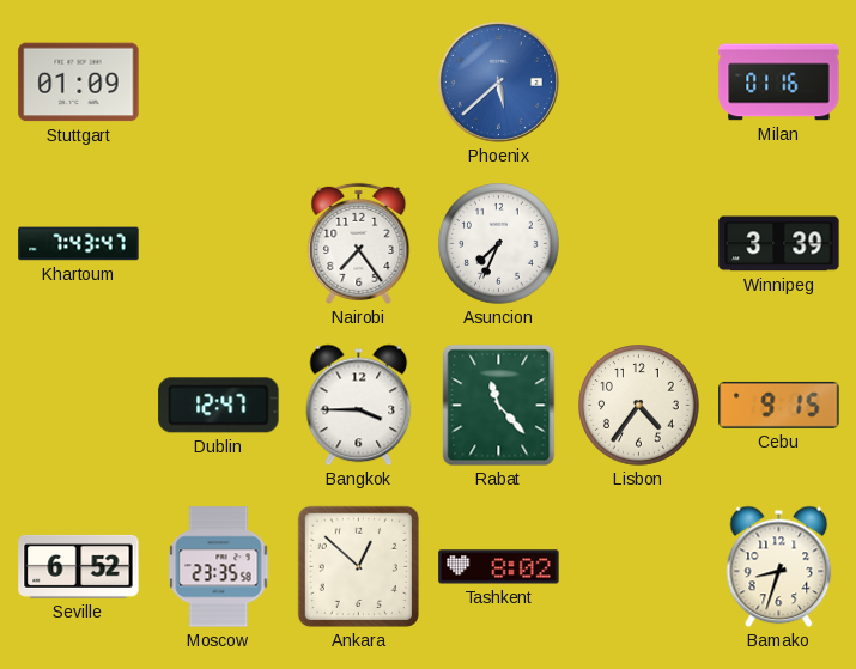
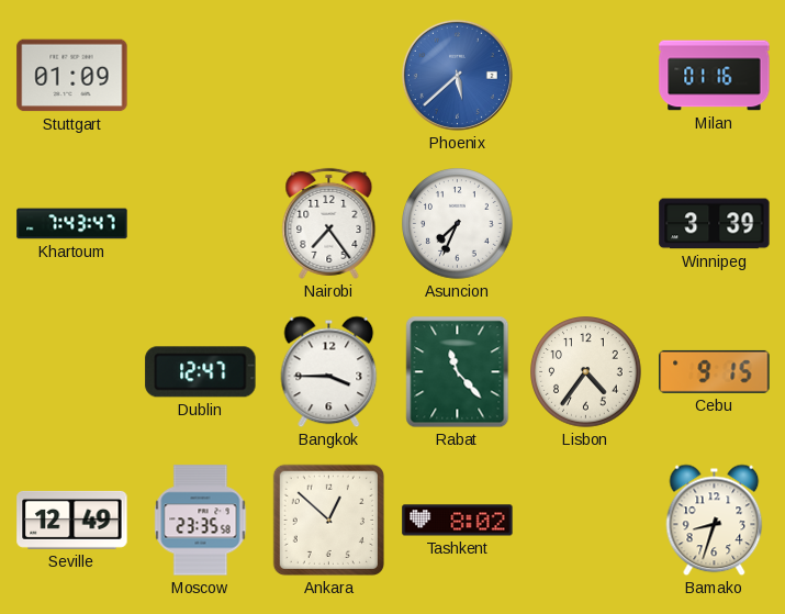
Seville: 6:52 -> 12:49 (72, 520)
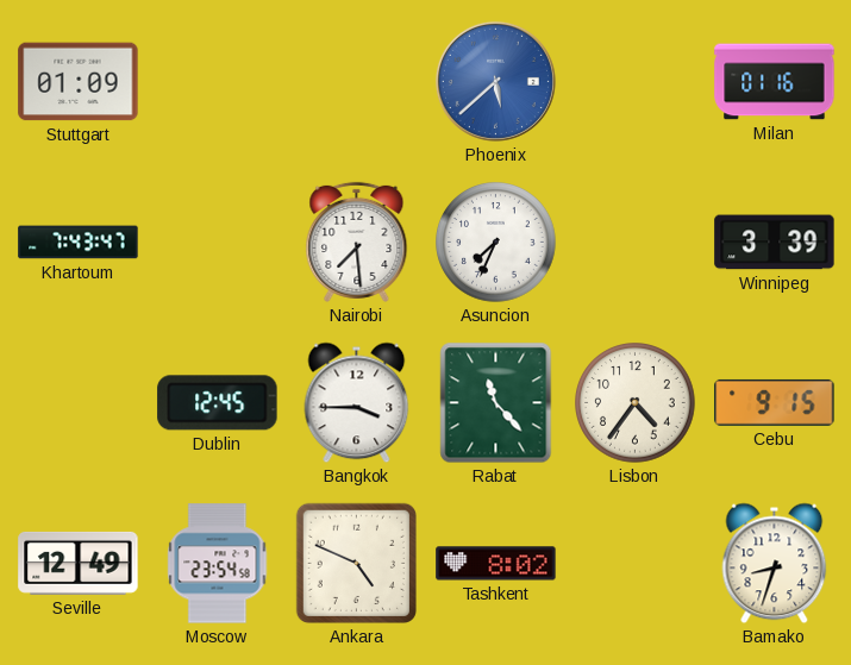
Nairobi: 7:24 -> 7:29 (357, 241)
Dublin: 12:47 -> 12:45 (218, 403)
Moscow: 23:35 -> 23:54 (218, 564)
Ankara: 12:52 -> 4:49 (356, 563)
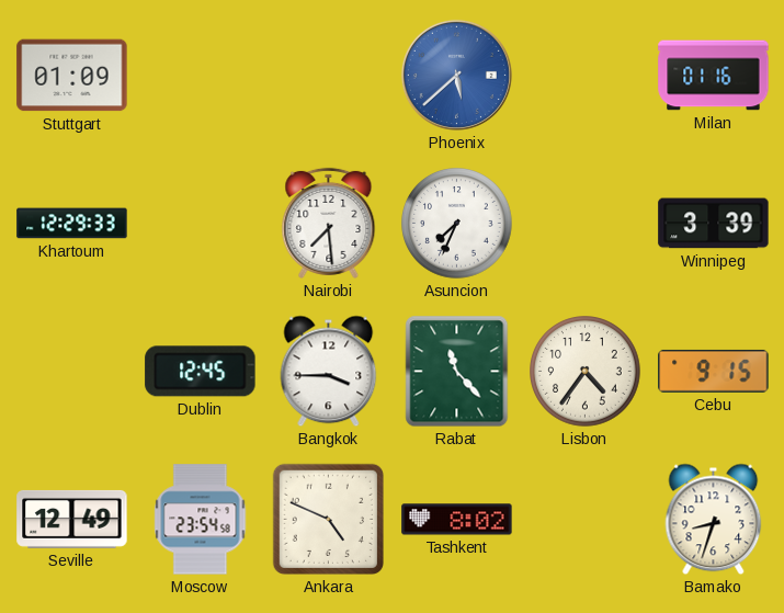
Khartoum: 7:43 -> 12:29 (72, 224)
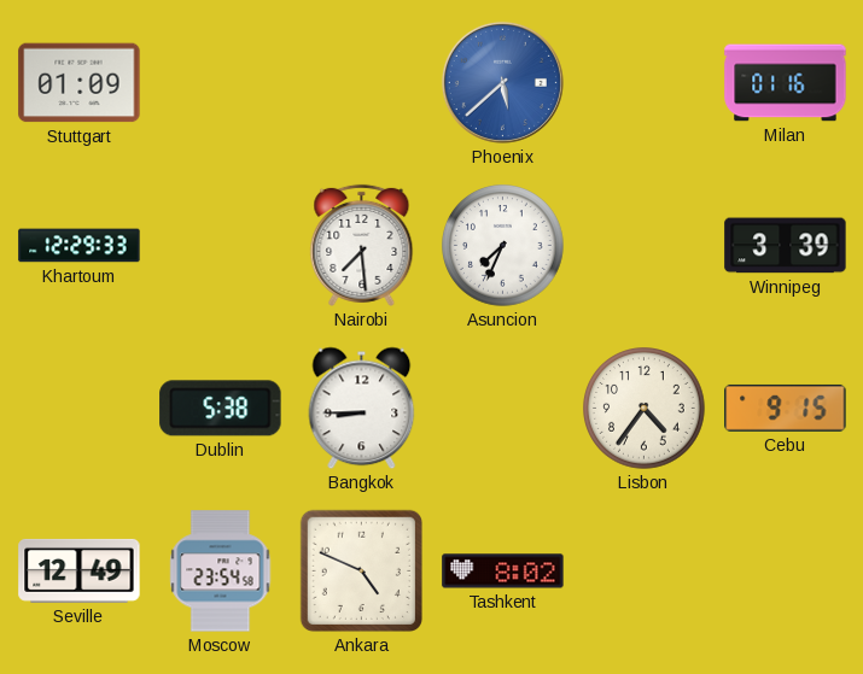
Dublin: 12:45 -> 5:38 (221, 409)
Bangkok: 3:45 -> 8:45 (362, 409)
Rabat: 11:23 -> none (457, 372)
Bamako: 8:33 -> none (714, 520)
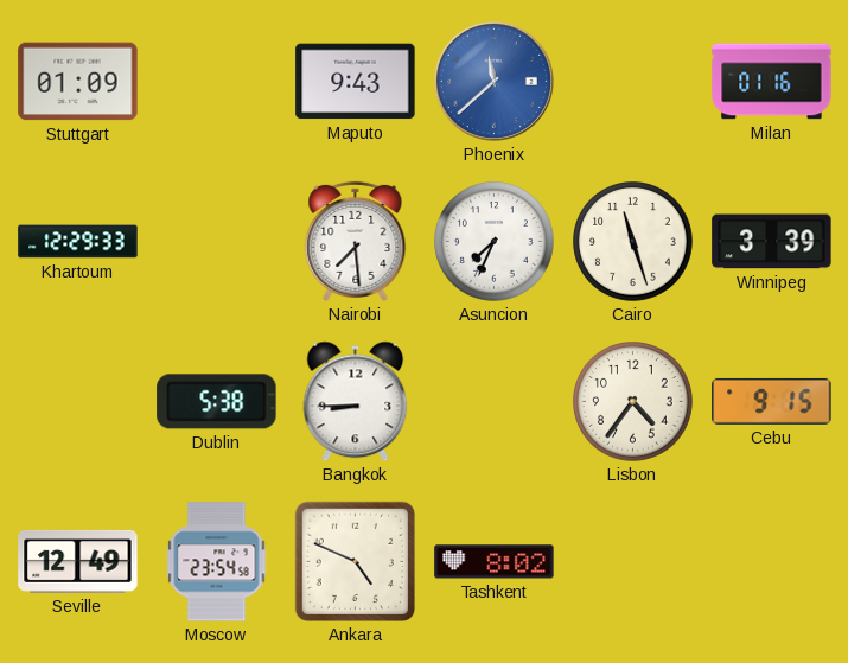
Maputo: none -> 9:43 (356, 82)
Phoenix: 5:38 -> 11:38 (493, 81)
Cairo: none -> 11:27 (633, 242)
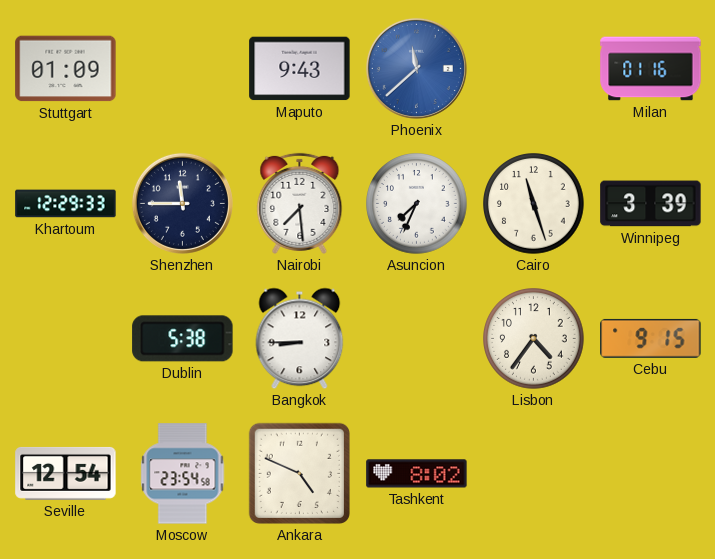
Shenzhen: none -> 11:45 (182, 203)
Seville: 12:49 -> 12:54 (66, 473)
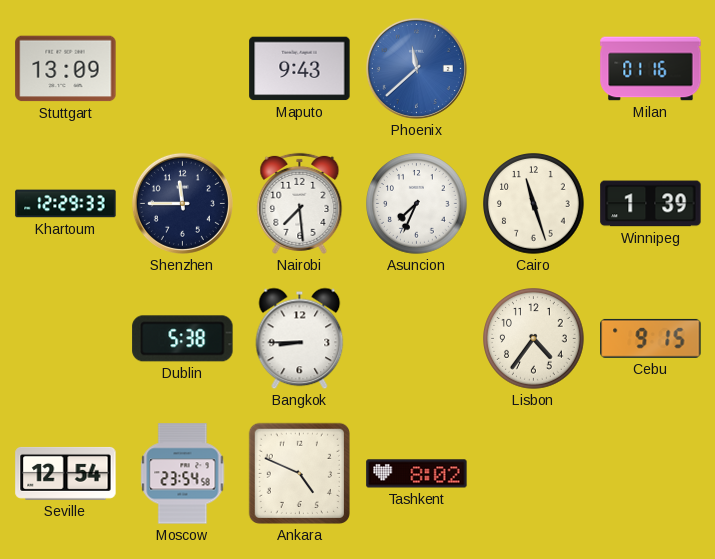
Stuttgart: 01:09 -> 13:09 (66, 69)
Winnipeg: 3:39 -> 1:39 (651, 204)
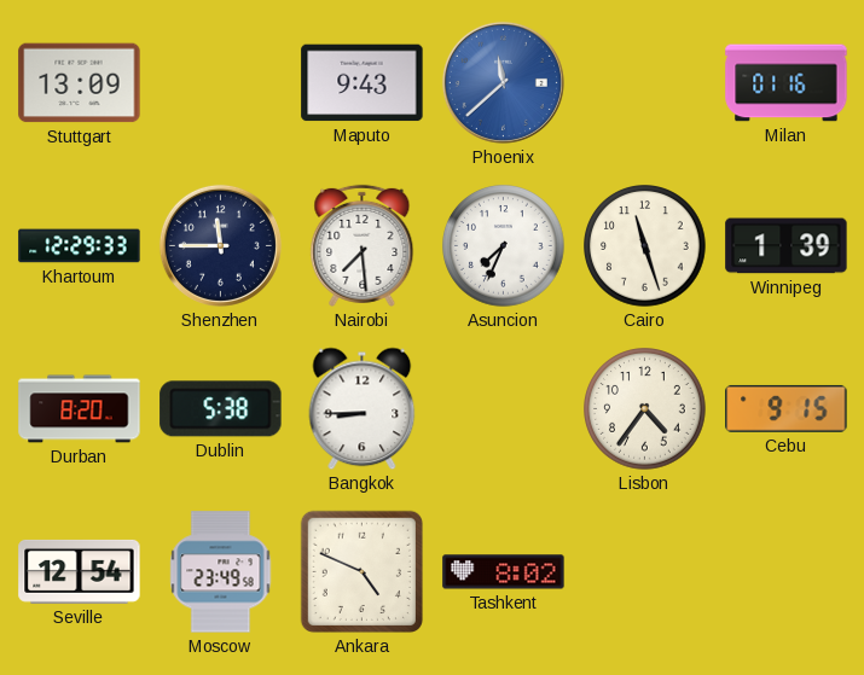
Durban: none -> 8:20 (80, 409)
Moscow: 23:54 -> 23:49 (221, 572)
